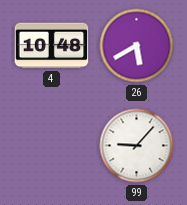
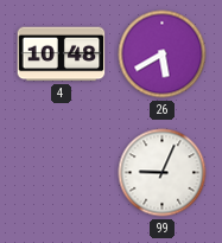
99: 9:07 -> 9:04 (163, 173)
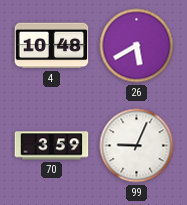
70: none -> 3:59 (52, 146)
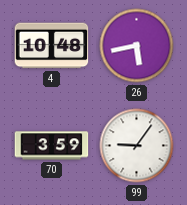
26: 5:40 -> 5:43 (137, 46)
99: 9:04 -> 9:06 (137, 146)
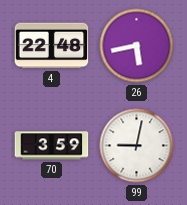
4: 10:48 -> 22:48 (52, 46)
99: 9:06 -> 9:02 (137, 146)
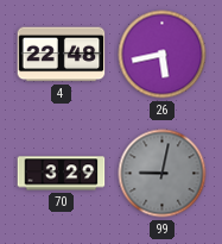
70: 3:59 -> 3:29 (62, 174)
99 dial: white -> grey (163, 174)
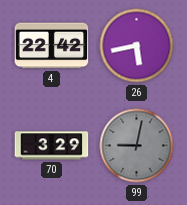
4: 22:48 -> 22:42 (52, 46)
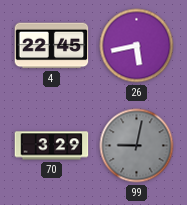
4: 22:42 -> 22:45 (52, 46)
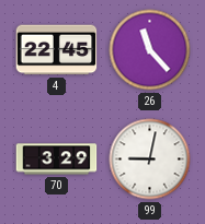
26: 5:43 -> 11:23 (150, 50)
99 dial: grey -> white (150, 160)
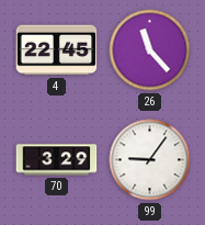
99: 9:02 -> 9:06 (150, 160)
